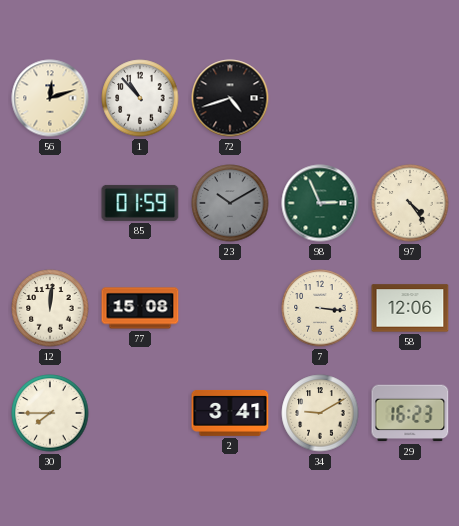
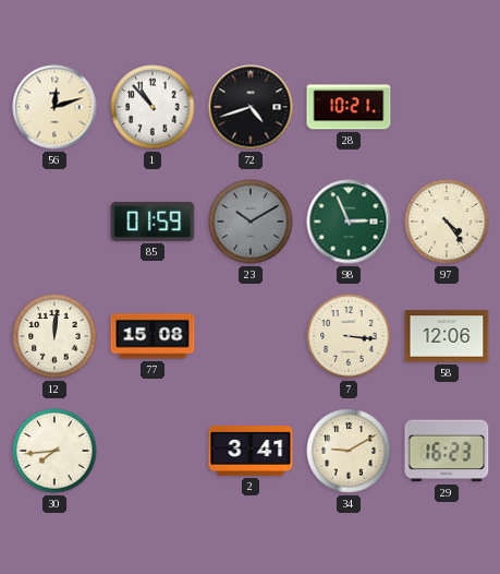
28: none -> 10:21 (349, 107)
30: 7:45 -> 7:44 (54, 451)
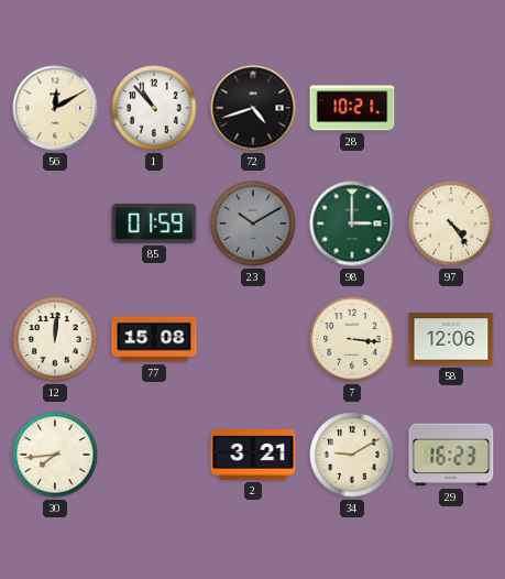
56: 12:12 -> 12:10 (55, 108)
98: 2:56 -> 3:00 (352, 223)
2: 3:41 -> 3:21 (253, 455)
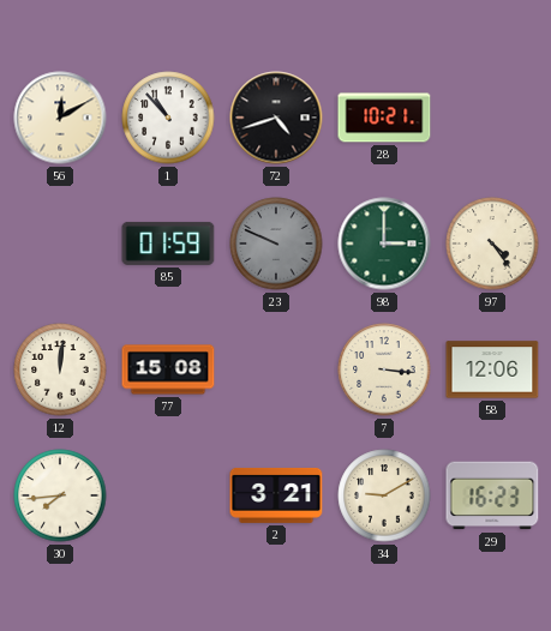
23: 10:10 -> 9:49 (276, 244)
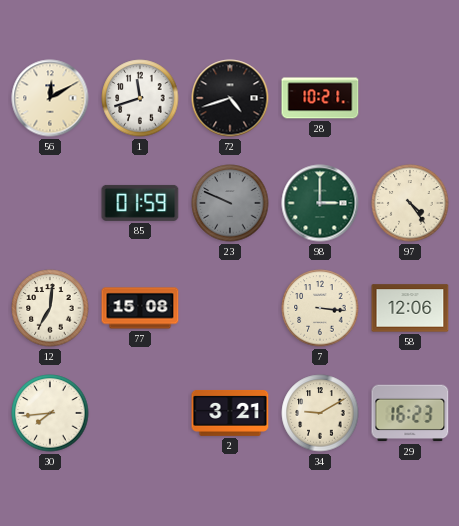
1: 10:53 -> 11:42 (140, 98)
12: 12:01 -> 7:01 (50, 308)
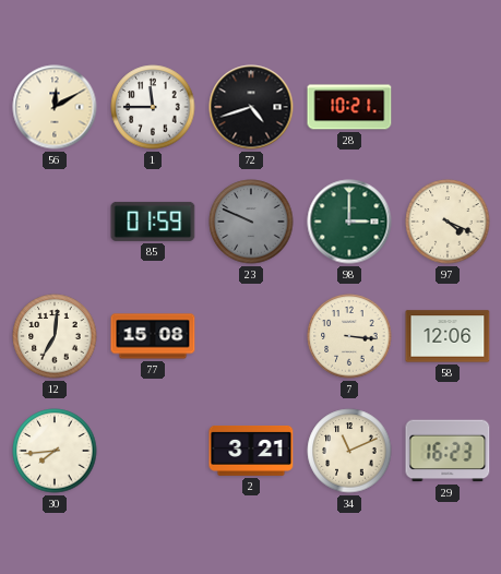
1: 11:42 -> 11:45 (153, 107)
97: 4:24 -> 4:19 (448, 222)
34: 9:10 -> 11:11 (349, 451)
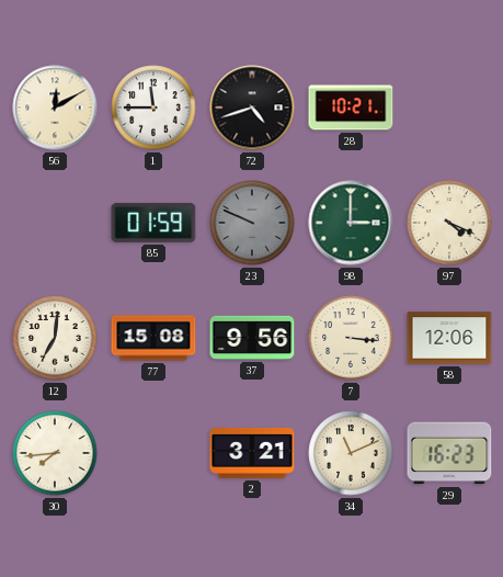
37: none -> 9:56 (252, 338)
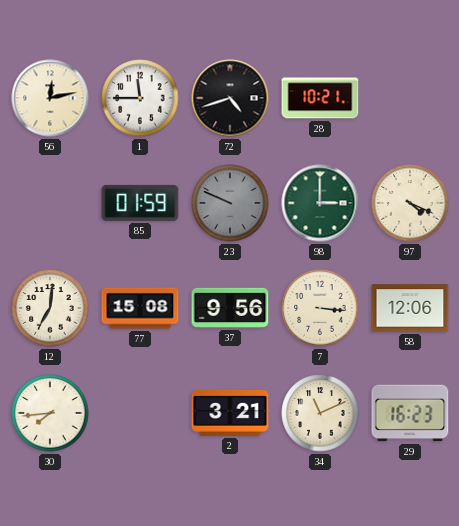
56: 12:10 -> 12:13 (50, 98)
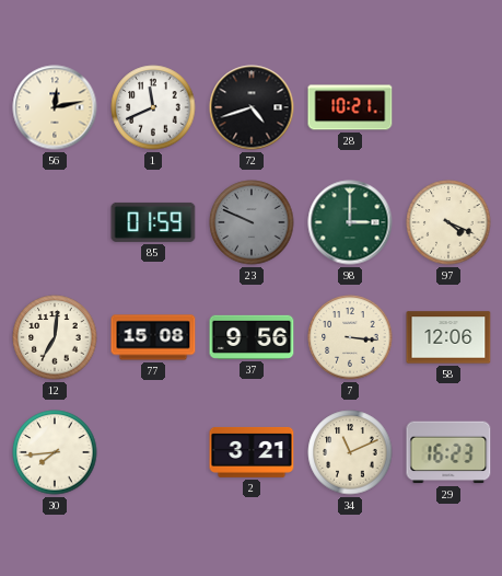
1: 11:45 -> 11:41 (153, 107)
